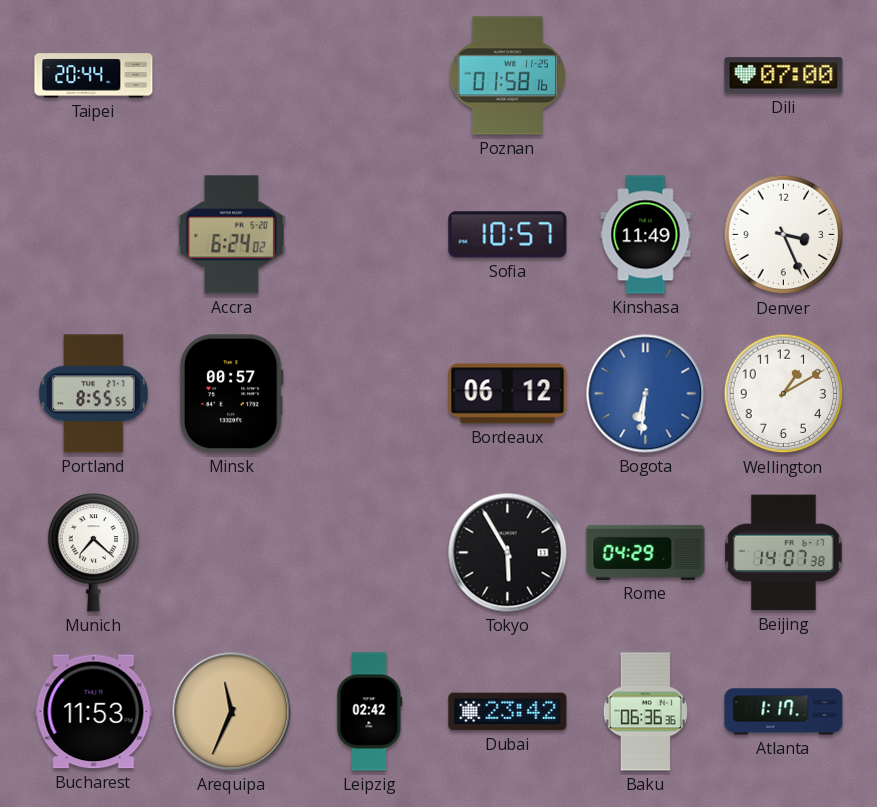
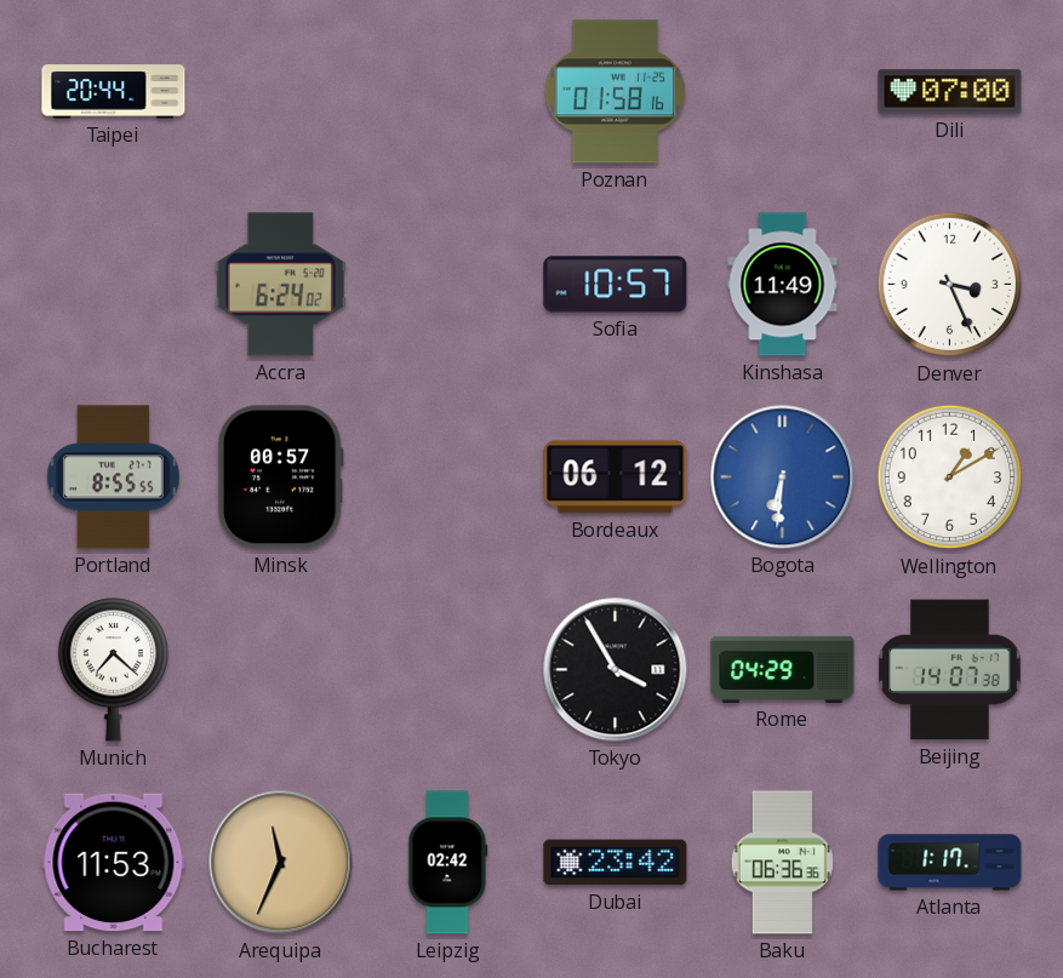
Tokyo: 5:55 -> 3:55 (616, 670)
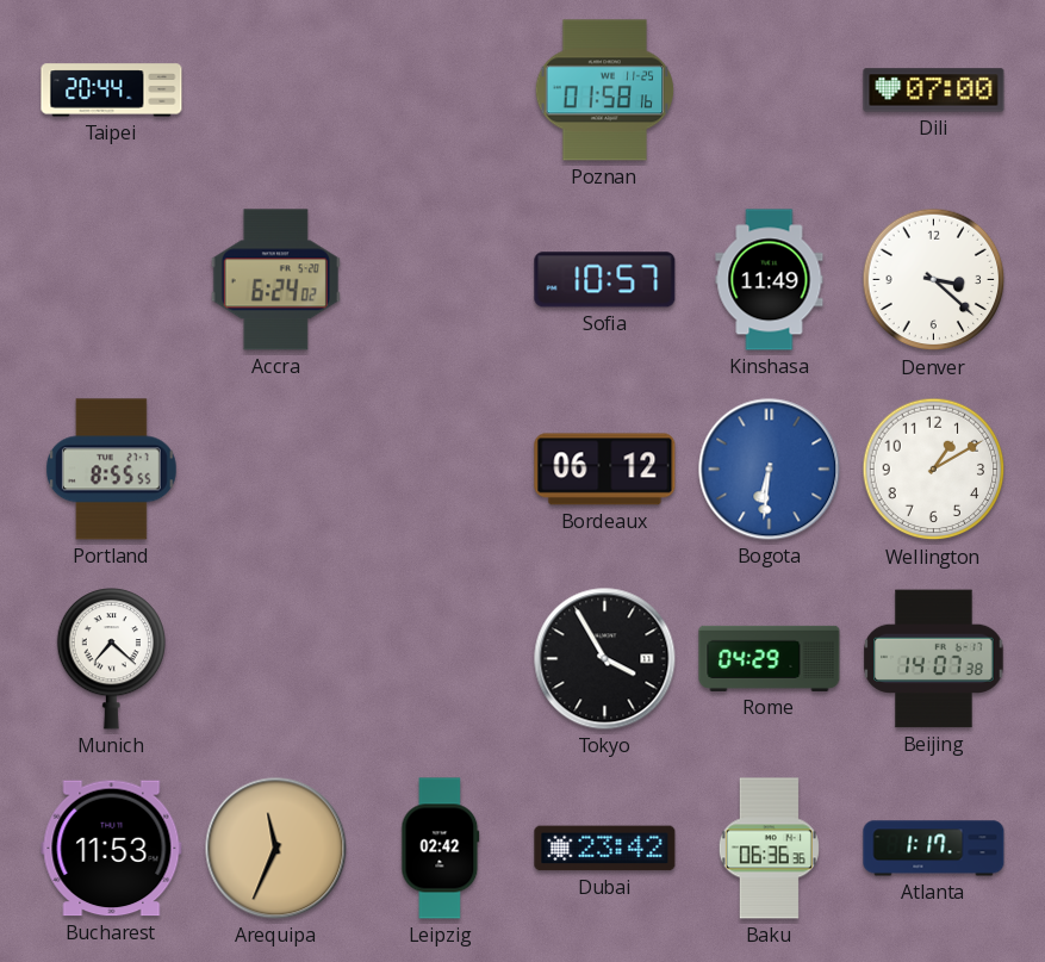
Denver: 3:26 -> 3:22 (934, 280)
Minsk: 00:57 -> none (280, 477)
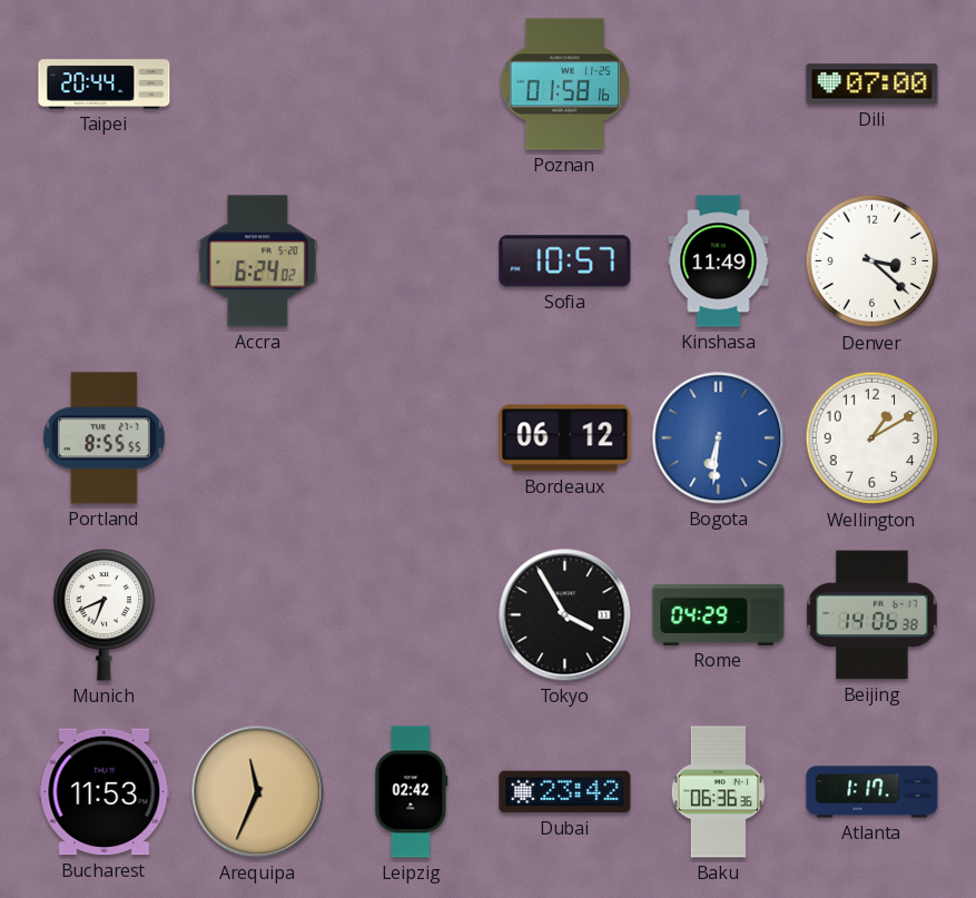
Munich: 7:22 -> 6:41 (105, 615)
Beijing: 14:07 -> 14:06 (873, 615)
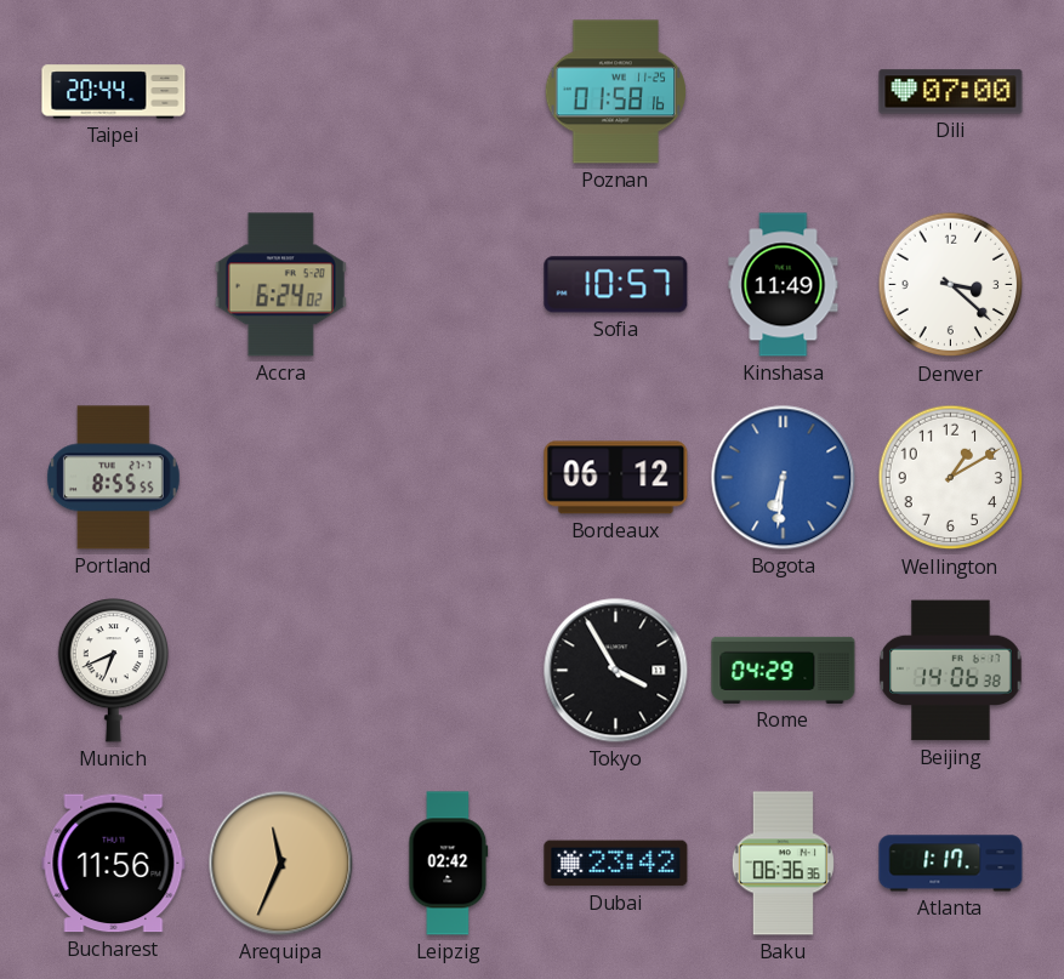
Bucharest: 11:53 -> 11:56 (114, 864)
